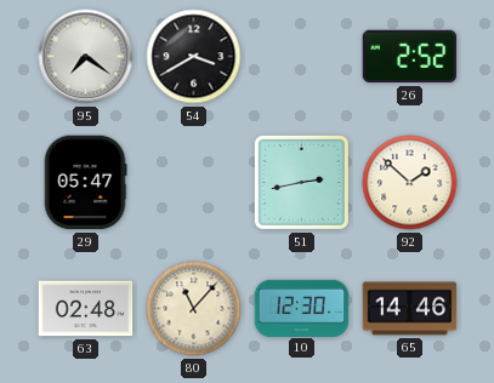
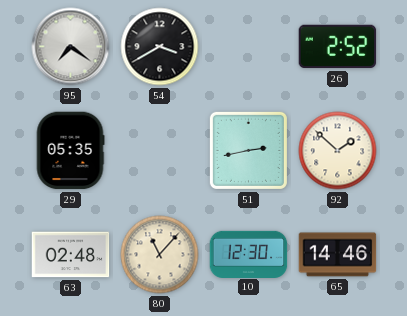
29: 05:47 -> 05:35 (70, 151)
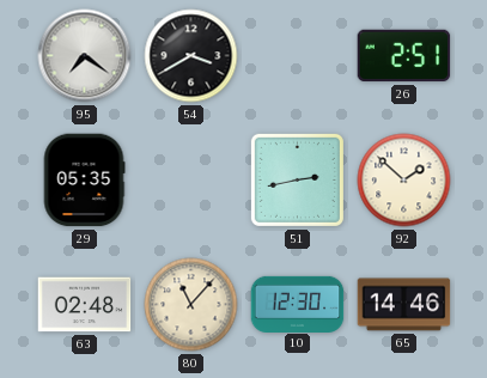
26: 2:52 -> 2:51 (404, 56)
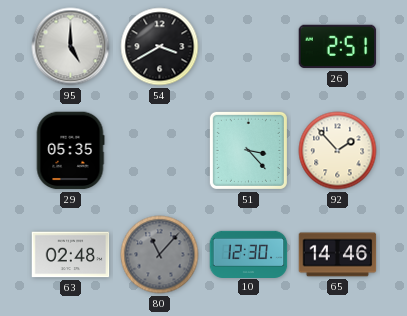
95: 7:21 -> 5:00 (71, 47)
51: 2:43 -> 3:23 (248, 150)
92: 1:52 -> 1:53 (338, 151)
80 dial: cream -> grey (160, 255)
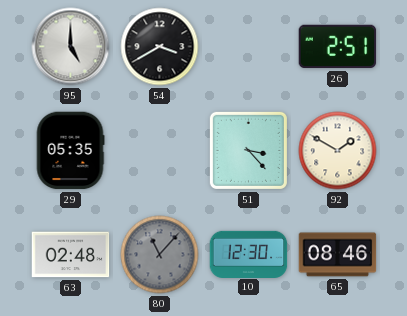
92: 1:53 -> 1:50 (338, 151)
65: 14:46 -> 08:46 (338, 255)
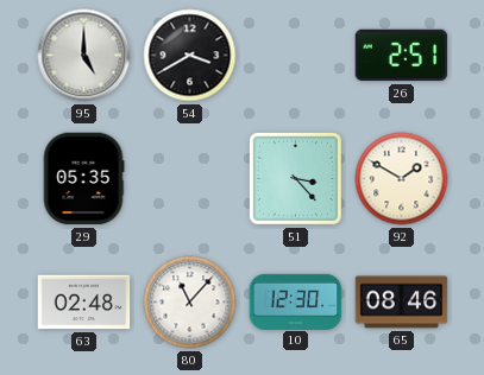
80 dial: grey -> white (190, 303)
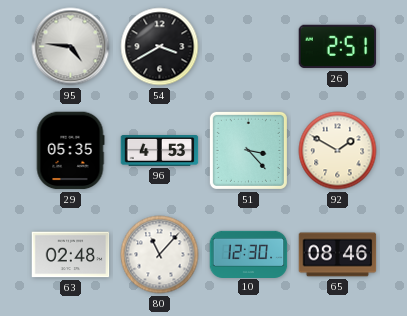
95: 5:00 -> 4:46 (71, 47)
96: none -> 4:53 (160, 151)
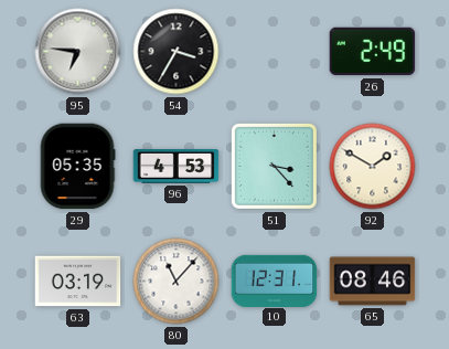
95: 4:46 -> 6:46 (78, 52)
54: 3:40 -> 3:35 (177, 52)
26: 2:51 -> 2:49 (373, 52)
63: 02:48 -> 03:19 (78, 282)
10: 12:30 -> 12:31 (275, 281)
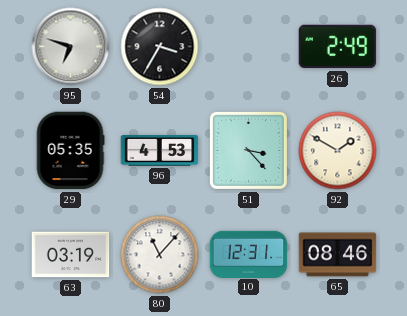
95: 6:46 -> 6:48 (71, 47)
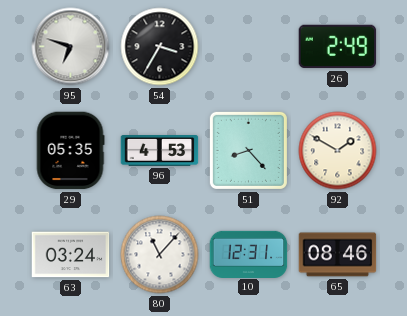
51: 3:23 -> 8:23 (248, 150)
63: 03:19 -> 03:24 (71, 255)
